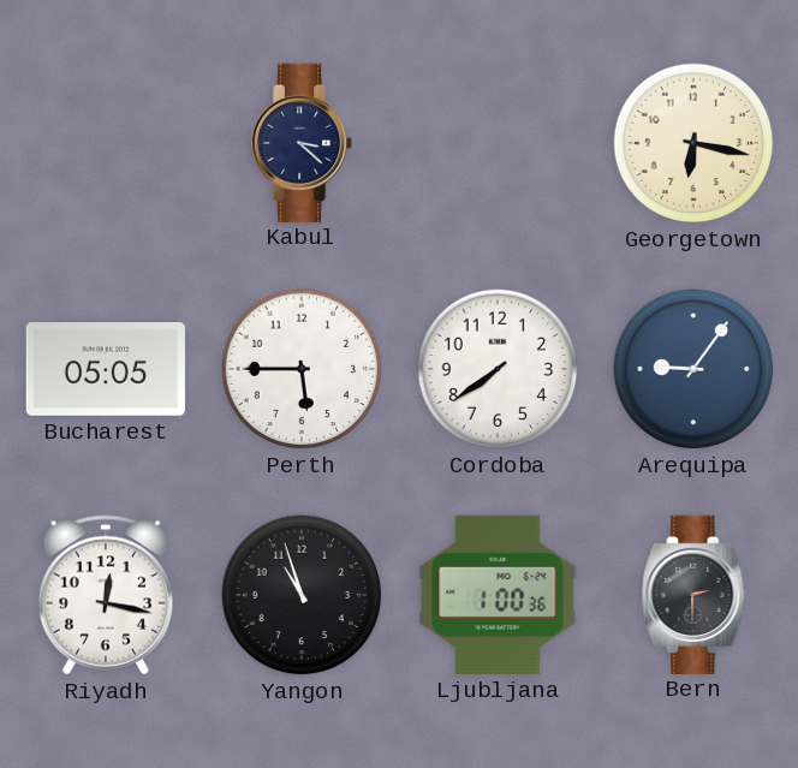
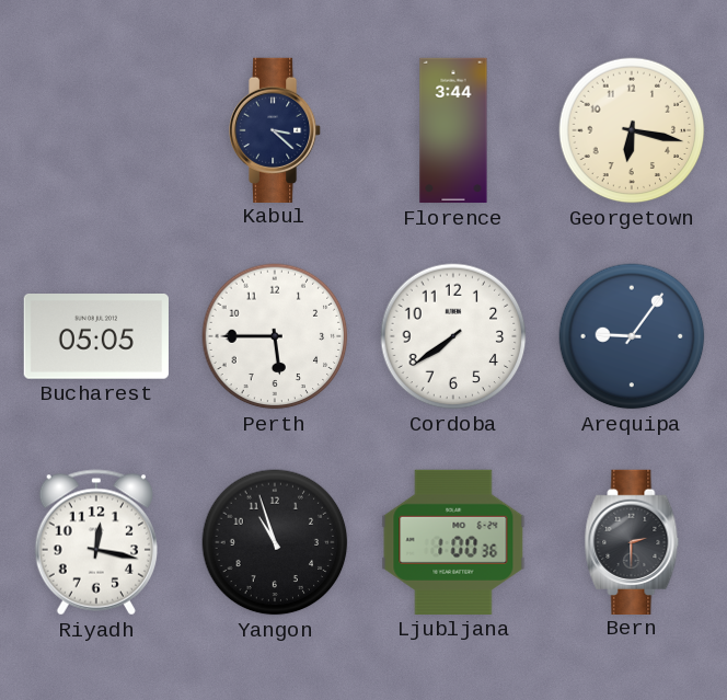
Florence: none -> 3:44 (453, 130)
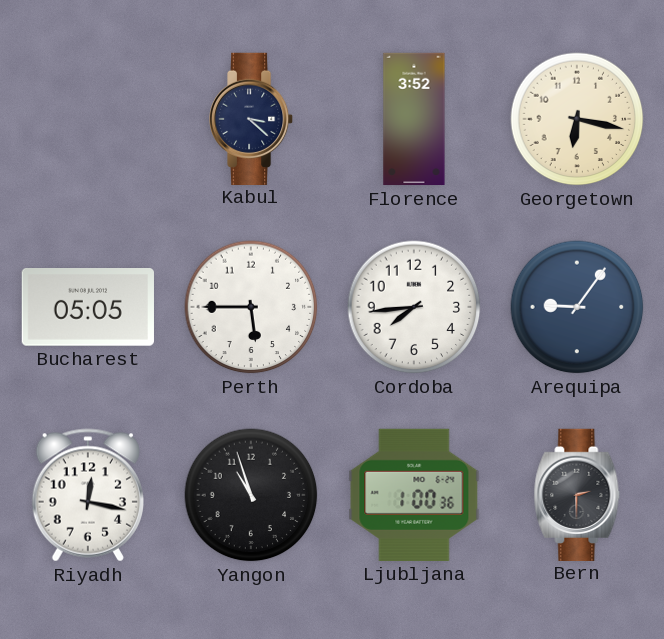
Florence: 3:44 -> 3:52 (414, 119)
Cordoba: 7:39 -> 7:44 (414, 307)
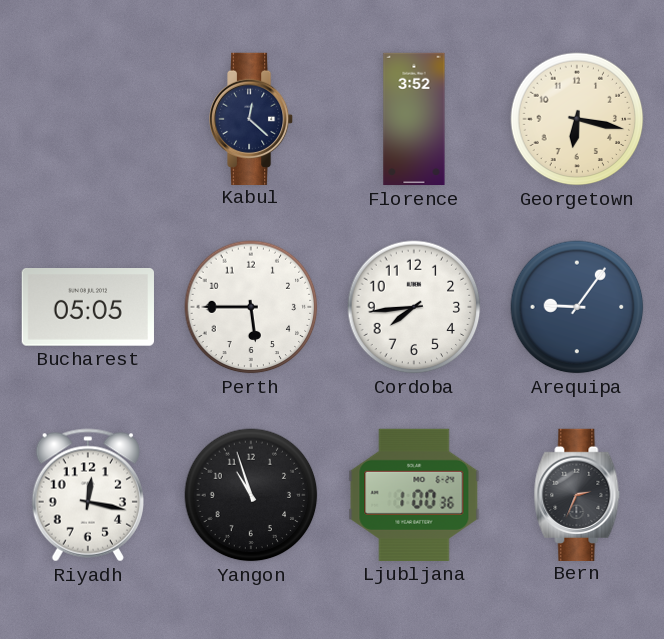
Kabul: 3:22 -> 12:22 (252, 118)
Bern: 2:30 -> 2:34 (577, 494)
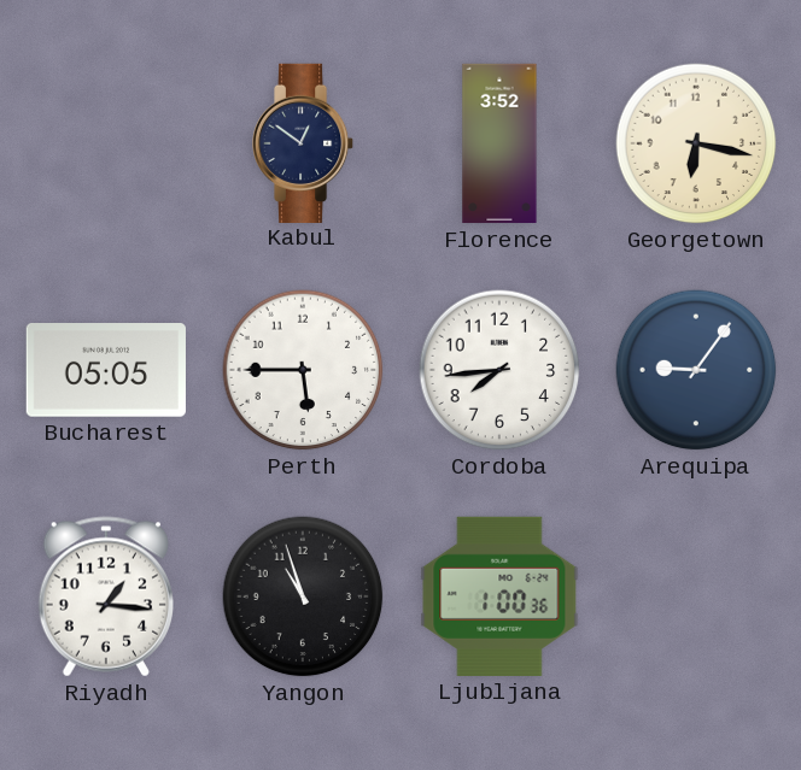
Kabul: 12:22 -> 12:51 (304, 142)
Riyadh: 12:17 -> 1:16 (106, 596)
Bern: 2:34 -> none (577, 494)
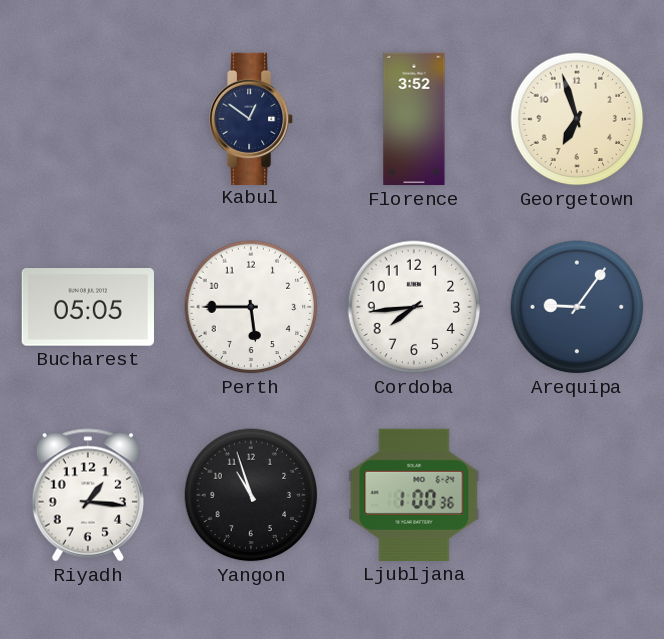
Georgetown: 6:17 -> 6:57 (577, 119)
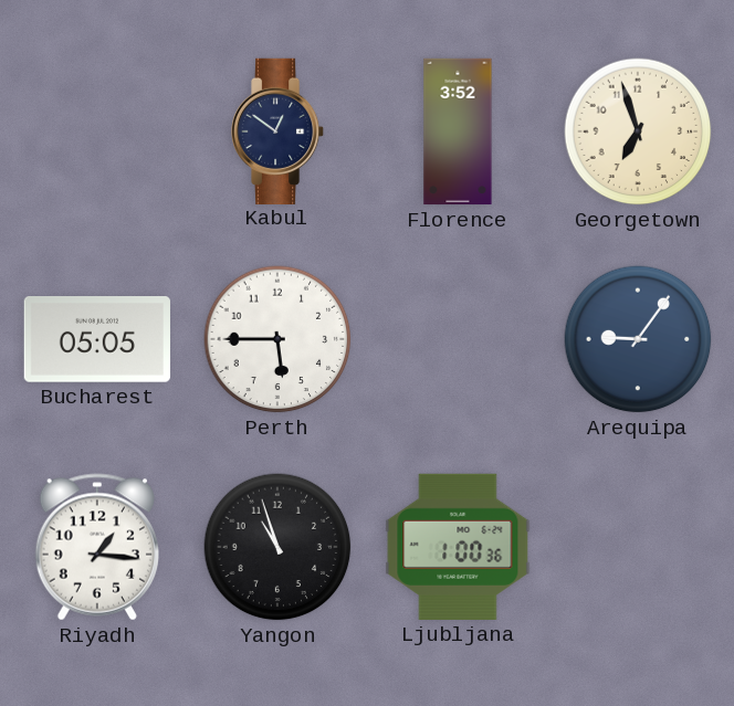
Cordoba: 7:44 -> none (414, 307)
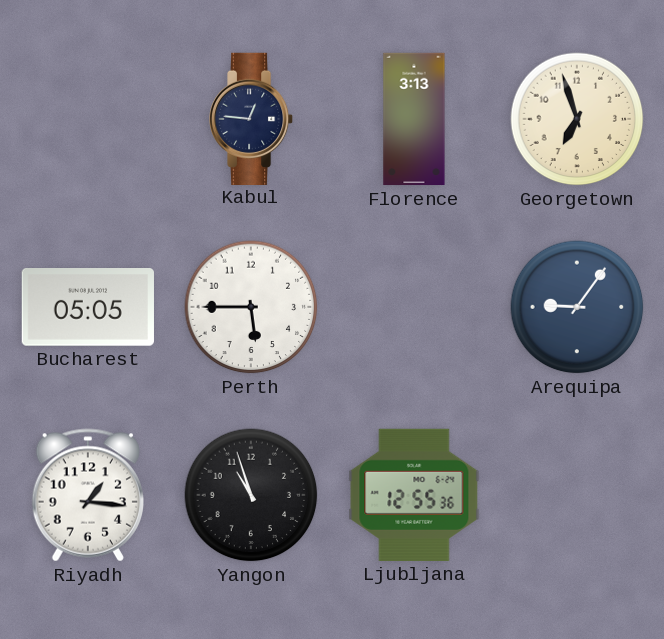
Kabul: 12:51 -> 12:46 (252, 118)
Florence: 3:52 -> 3:13 (414, 119)
Ljubljana: 1:00 -> 12:55 (414, 495)
